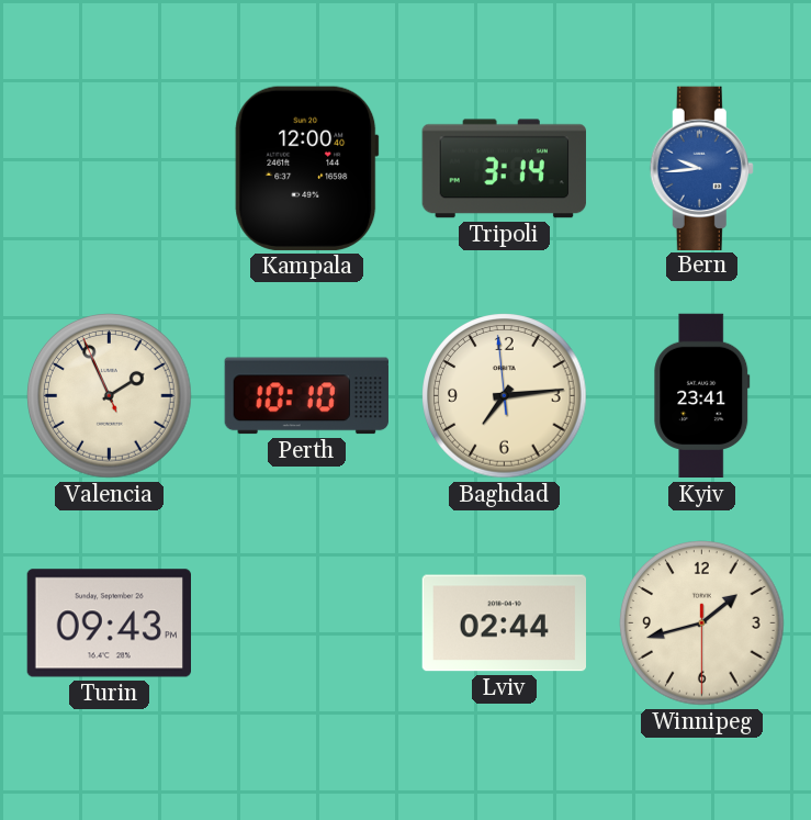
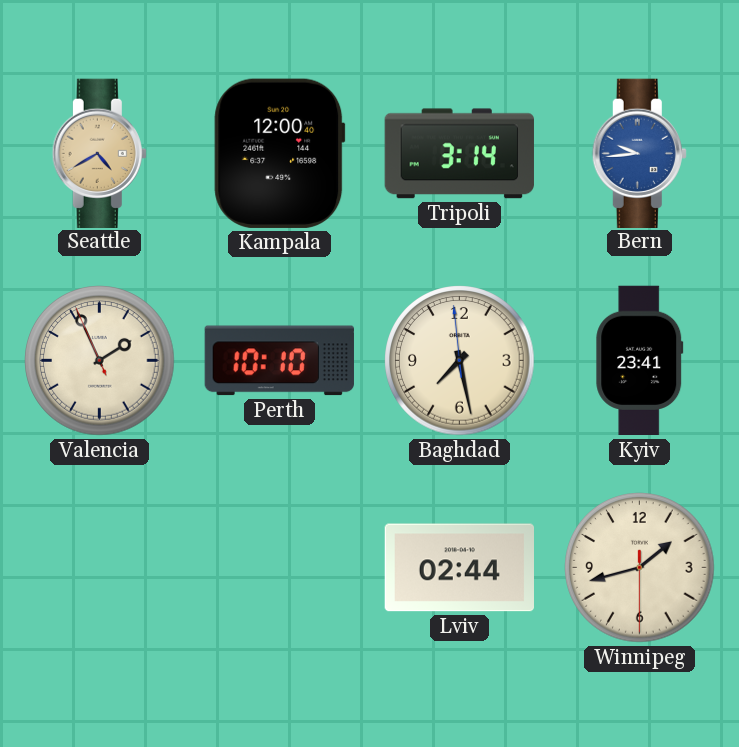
Seattle: none -> 4:40 (99, 153)
Baghdad: 7:13 -> 7:27 (460, 361)
Turin: 09:43 -> none (109, 624)
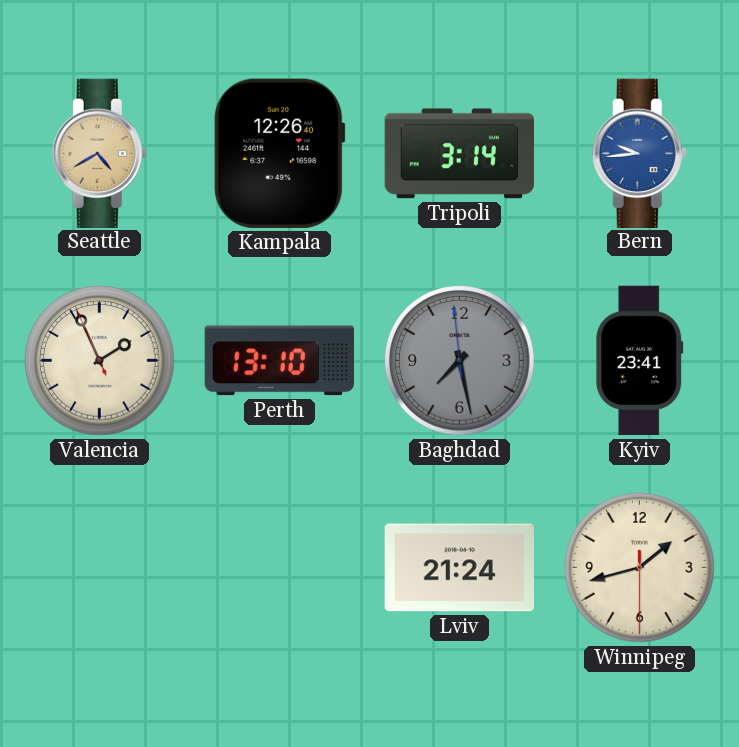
Kampala: 12:00 -> 12:26 (280, 153)
Perth: 10:10 -> 13:10 (279, 361)
Baghdad dial: cream -> grey (460, 361)
Lviv: 02:44 -> 21:24 (459, 568)
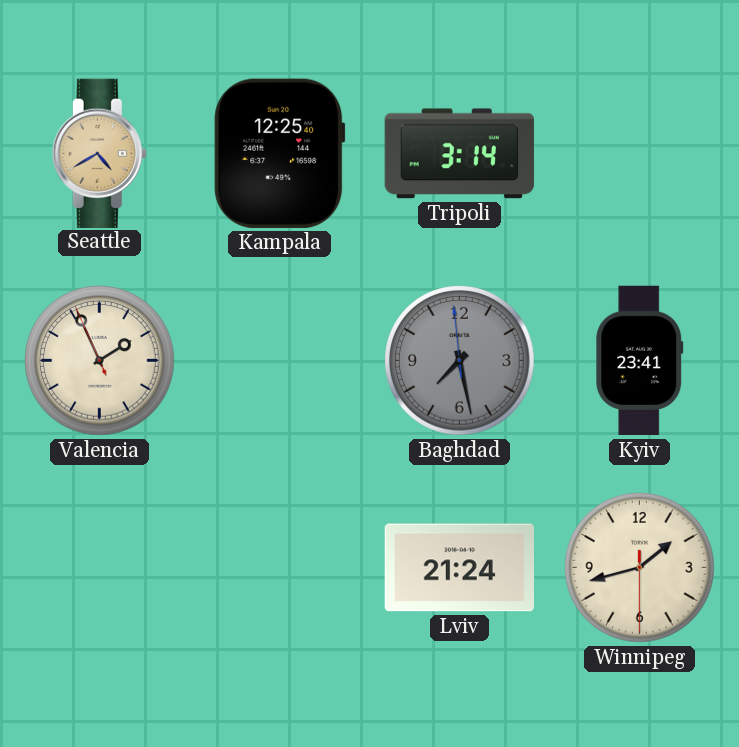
Kampala: 12:26 -> 12:25 (280, 153)
Bern: 9:44 -> none (639, 153)
Perth: 13:10 -> none (279, 361)
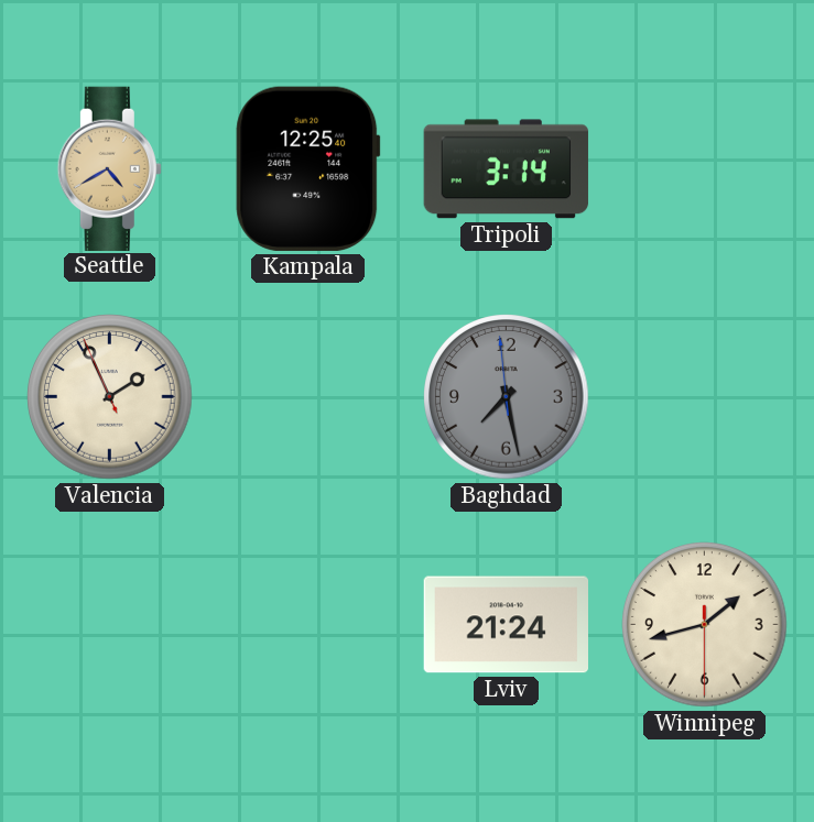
Kyiv: 23:41 -> none (640, 361)
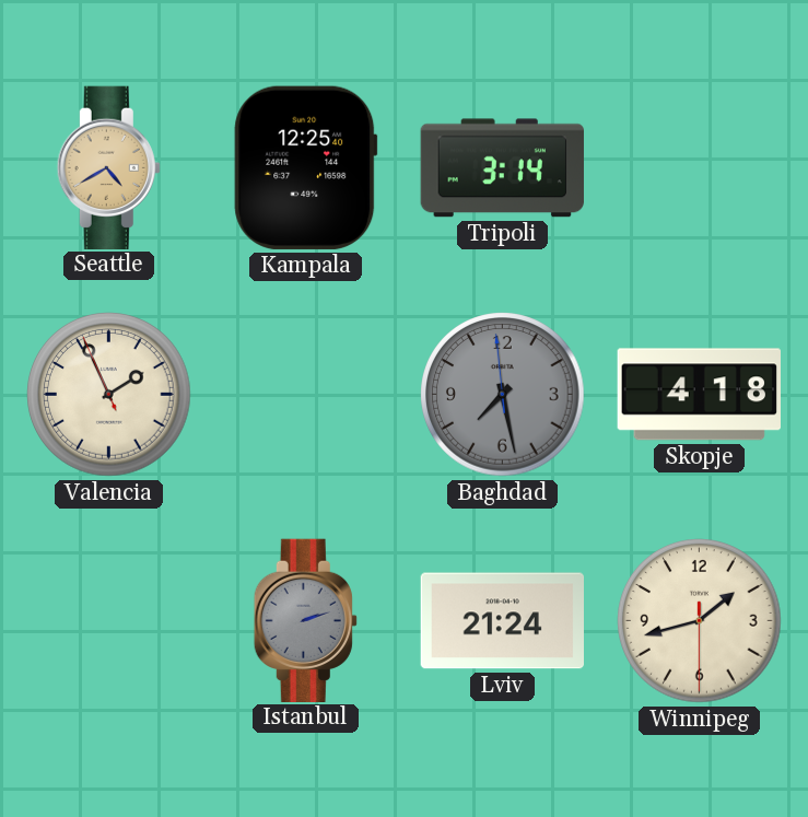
Skopje: none -> 4:18 (699, 395)
Istanbul: none -> 2:12 (305, 620)
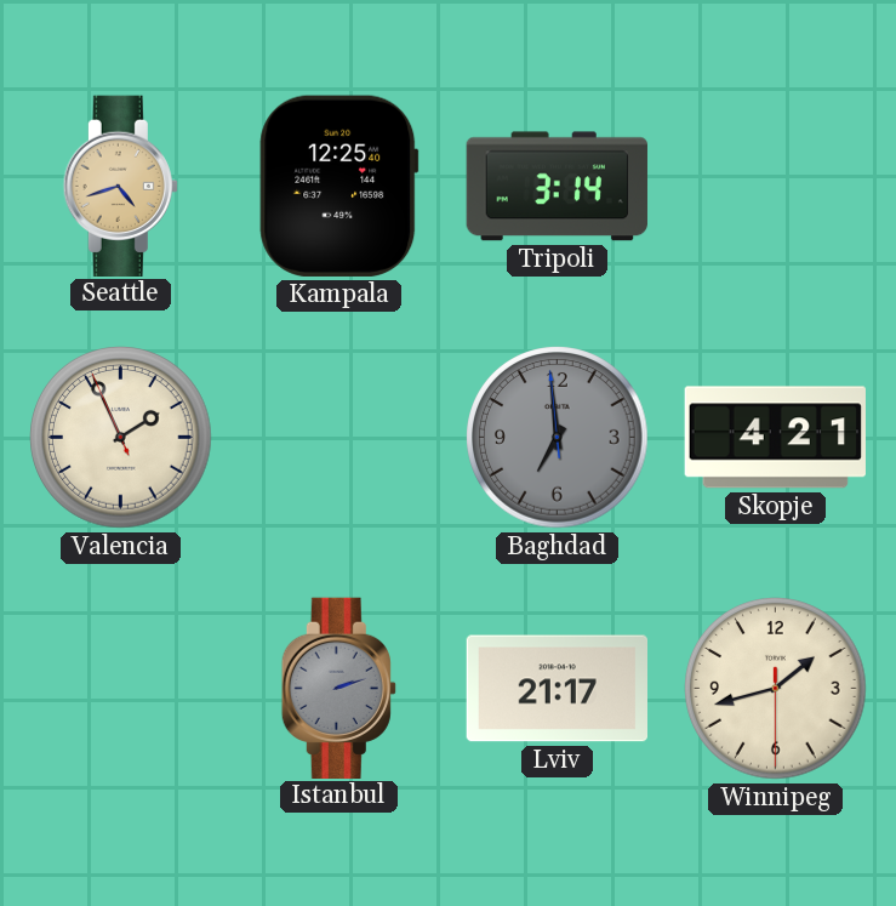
Seattle: 4:40 -> 4:42 (120, 186)
Baghdad: 7:27 -> 6:58 (558, 438)
Skopje: 4:18 -> 4:21 (775, 438)
Lviv: 21:24 -> 21:17 (557, 689)
